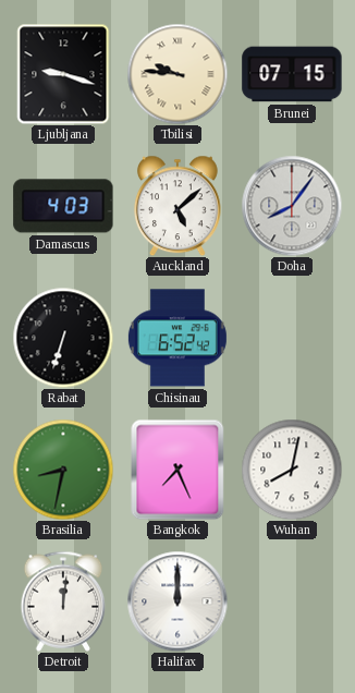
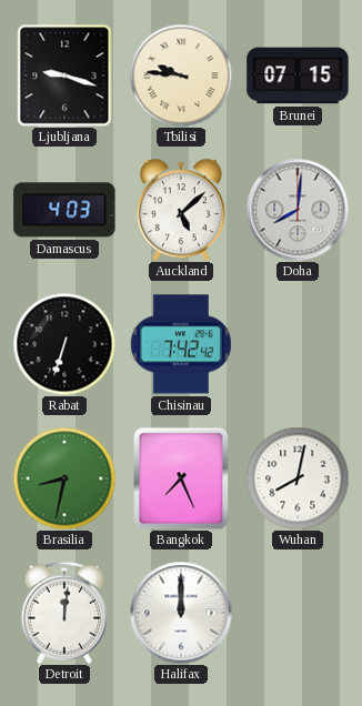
Doha: 8:06 -> 8:01 (298, 210)
Chisinau: 6:52 -> 7:42 (181, 344)
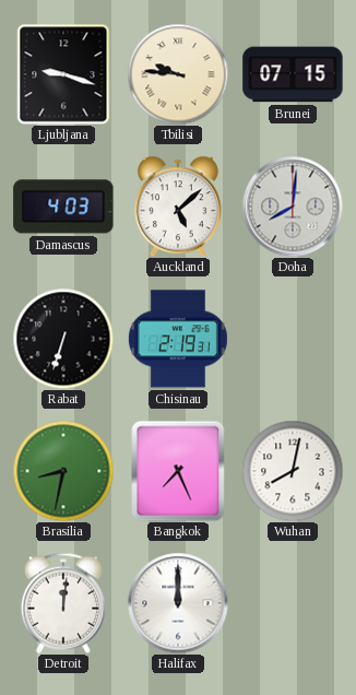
Chisinau: 7:42 -> 2:19 (178, 339)
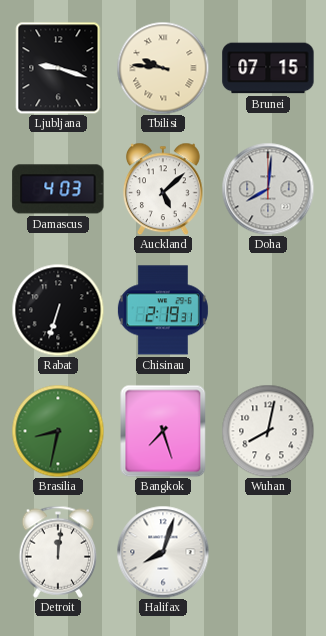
Bangkok: 7:26 -> 7:27 (163, 431)
Halifax: 12:00 -> 8:03 (163, 552)
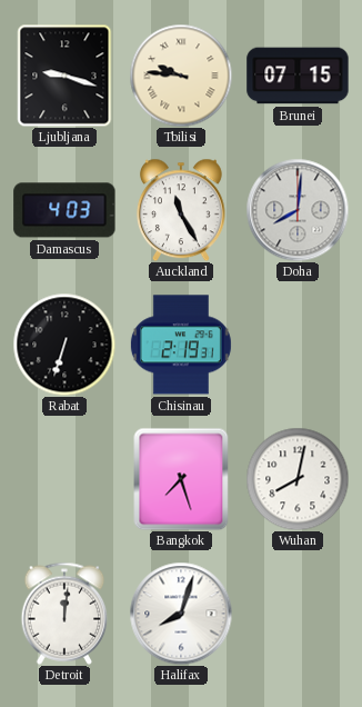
Auckland: 5:08 -> 11:25 (181, 210)
Brasilia: 8:32 -> none (58, 431)
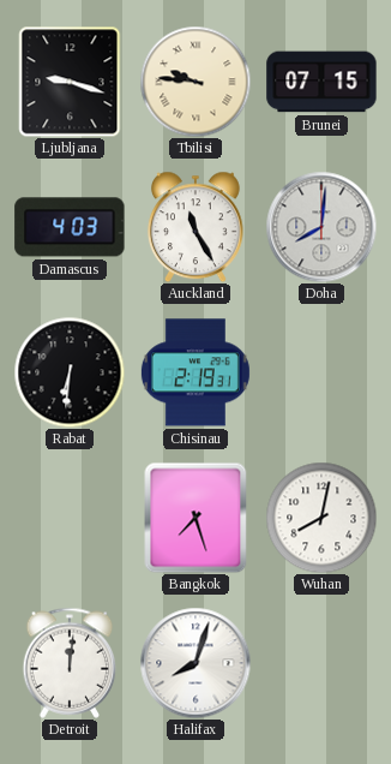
Rabat: 6:33 -> 6:31 (70, 372)
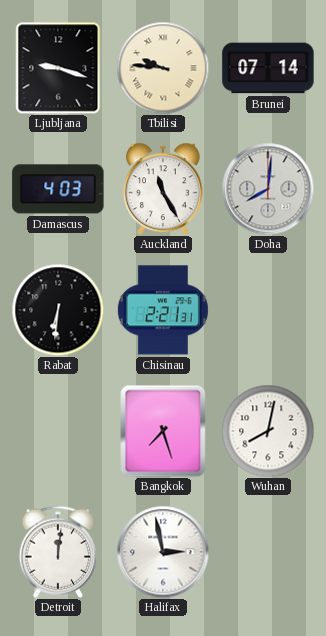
Brunei: 07:15 -> 07:14 (268, 68)
Chisinau: 2:19 -> 2:21 (163, 310)
Halifax: 8:03 -> 2:58 (163, 552)
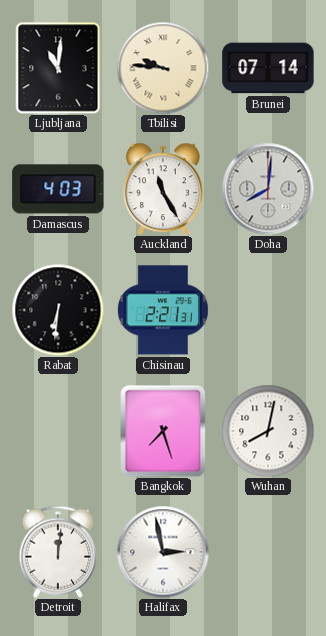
Ljubljana: 9:18 -> 11:01 (58, 68)
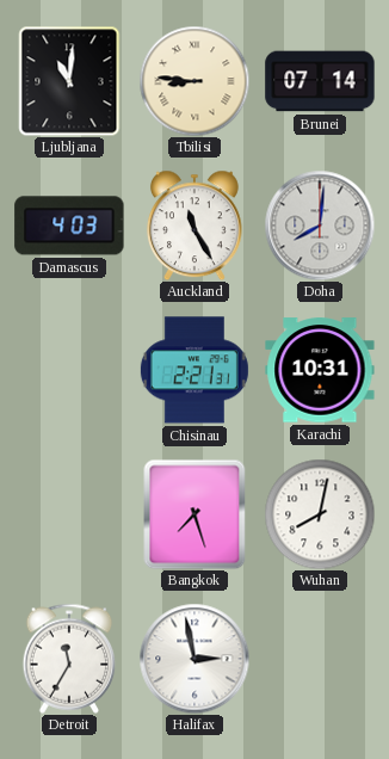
Tbilisi: 9:46 -> 8:46 (194, 81)
Rabat: 6:31 -> none (58, 310)
Karachi: none -> 10:31 (320, 370)
Detroit: 12:01 -> 11:35 (69, 659)
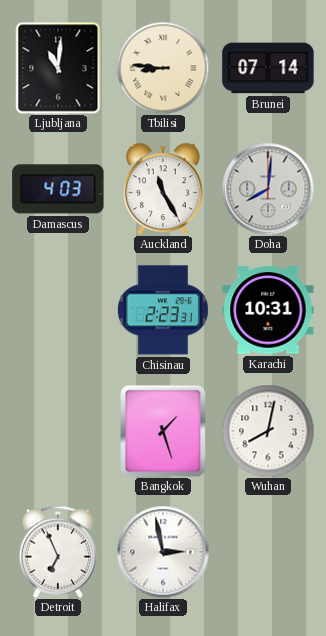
Chisinau: 2:21 -> 2:23 (163, 310)
Bangkok: 7:27 -> 1:27 (163, 431)
Detroit: 11:35 -> 6:56 (58, 552)
